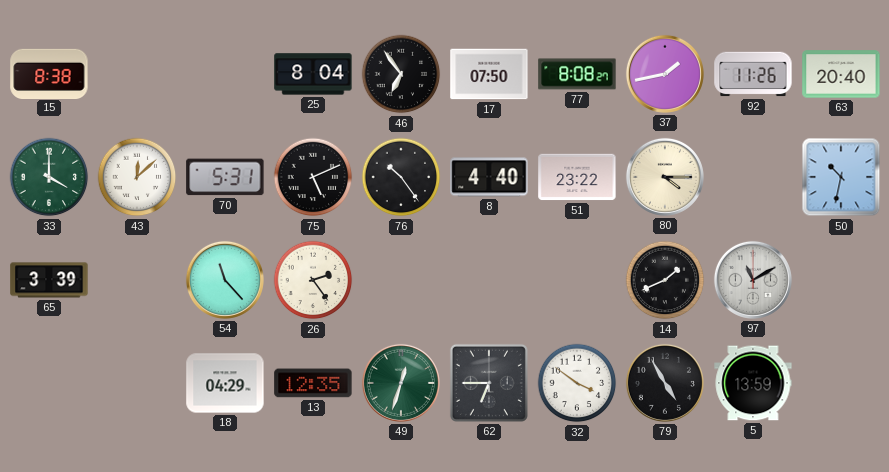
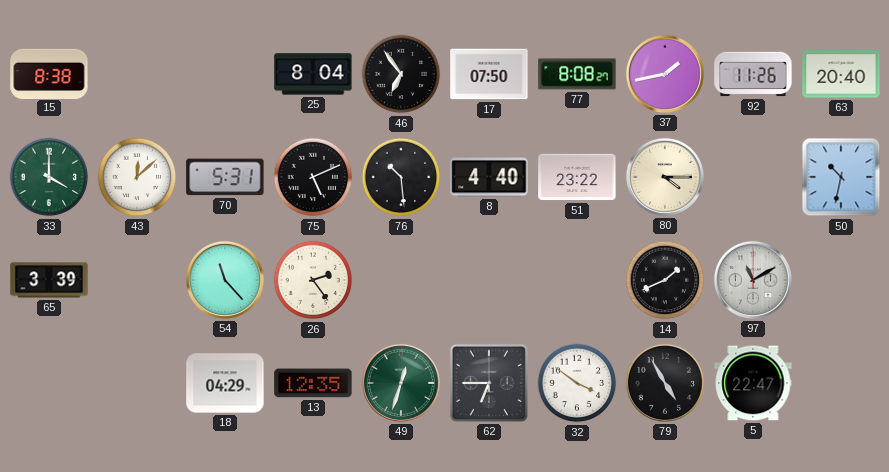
76: 10:24 -> 10:29 (401, 177)
5: 13:59 -> 22:47 (753, 383)
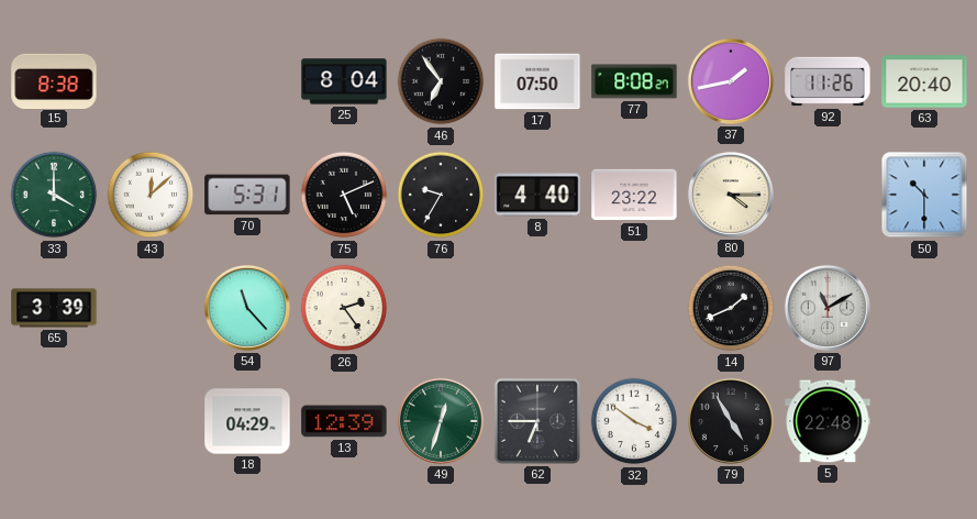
76: 10:29 -> 9:35 (441, 195)
50: 10:32 -> 10:30 (924, 195)
13: 12:35 -> 12:39 (344, 421)
5: 22:47 -> 22:48 (828, 421)
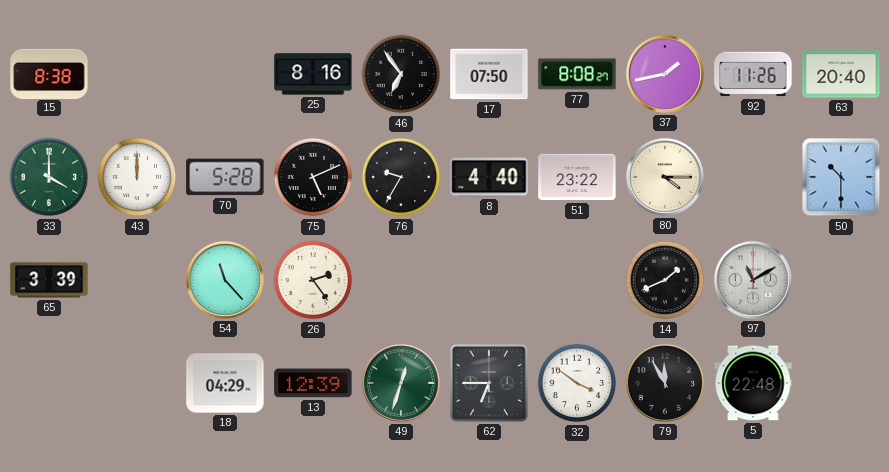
25: 8:04 -> 8:16 (313, 74)
43: 12:08 -> 12:00 (137, 177)
70: 5:31 -> 5:28 (225, 177)
79: 4:55 -> 11:55 (665, 383)
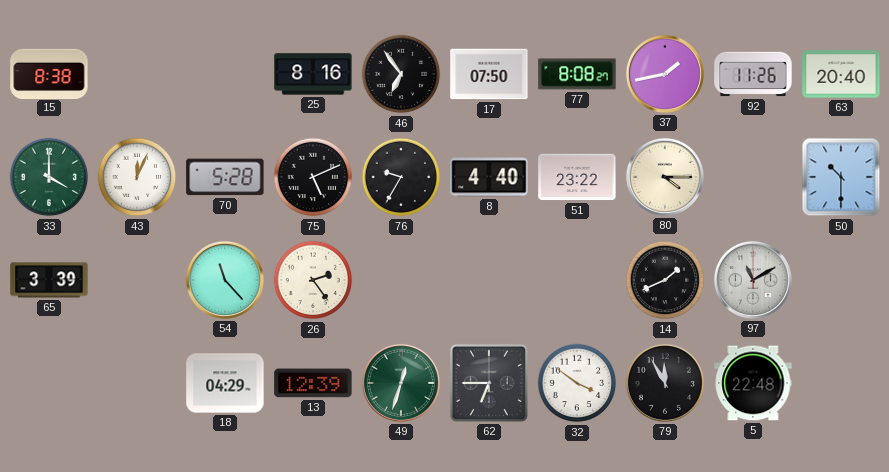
43: 12:00 -> 12:04 (137, 177)
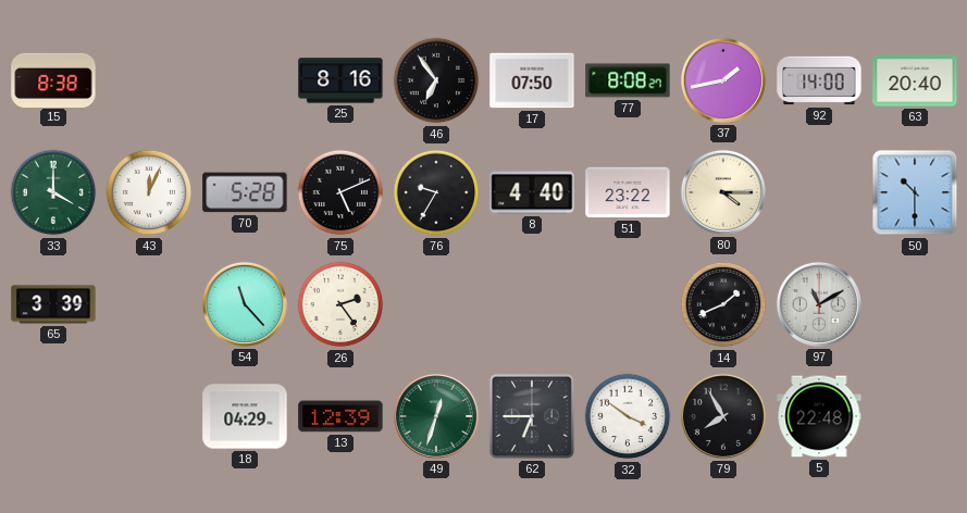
92: 11:26 -> 14:00 (819, 80)
79: 11:55 -> 7:55 (723, 416)
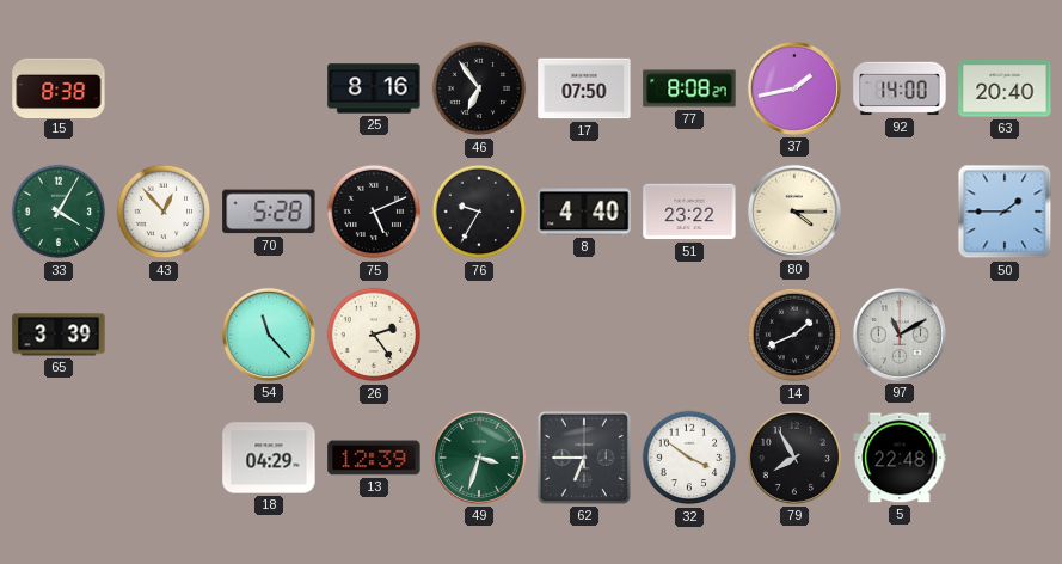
33: 4:00 -> 4:05 (59, 211)
43: 12:04 -> 12:53 (164, 211)
50: 10:30 -> 1:45 (1005, 211)
49: 12:33 -> 3:33 (479, 458)
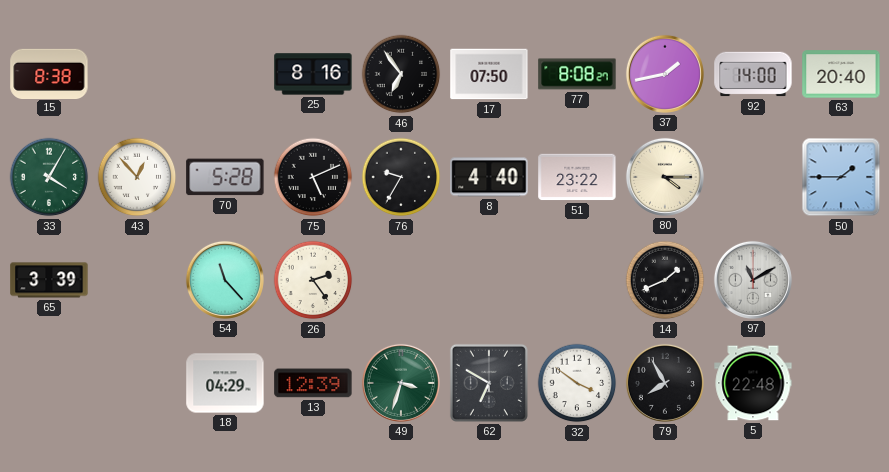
62: 6:45 -> 6:50 (489, 383)
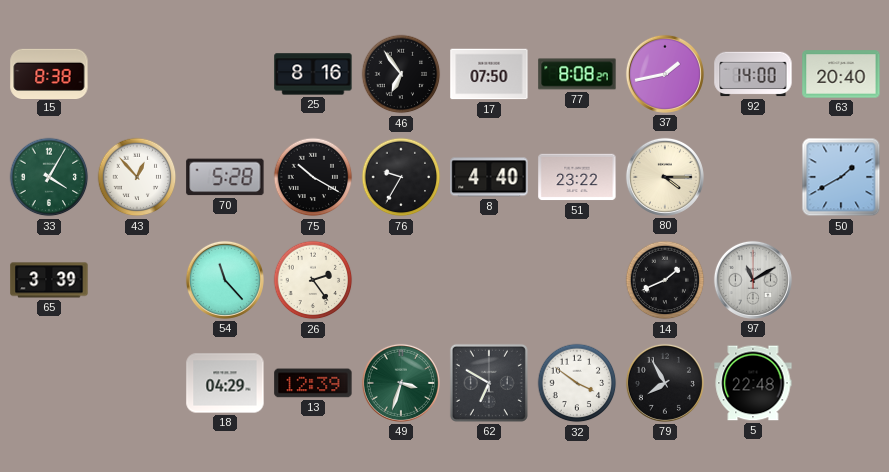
75: 5:11 -> 10:20 (313, 177)
50: 1:45 -> 1:40 (841, 177)
